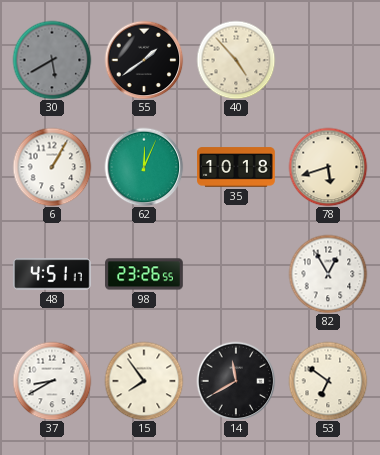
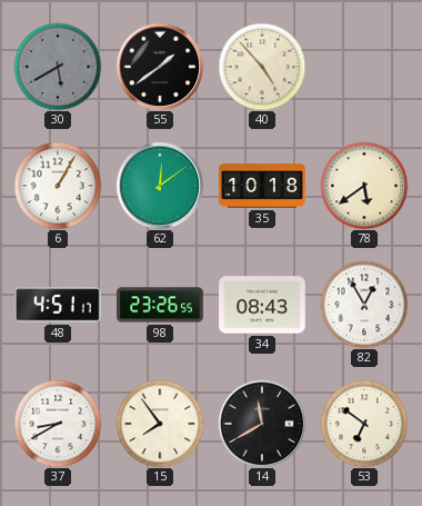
62: 12:04 -> 12:09 (160, 186)
78: 5:42 -> 5:39 (364, 186)
34: none -> 08:43 (263, 305)
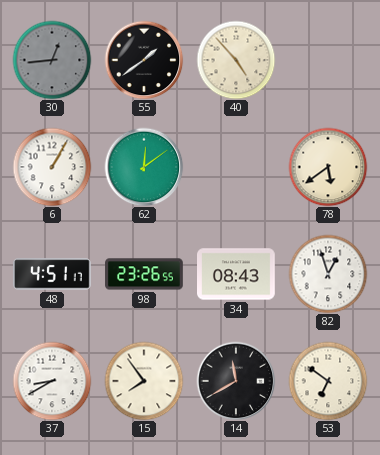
30: 5:40 -> 12:44 (52, 60)
35: 10:18 -> none (262, 186)
82: 12:55 -> 12:57 (328, 274)
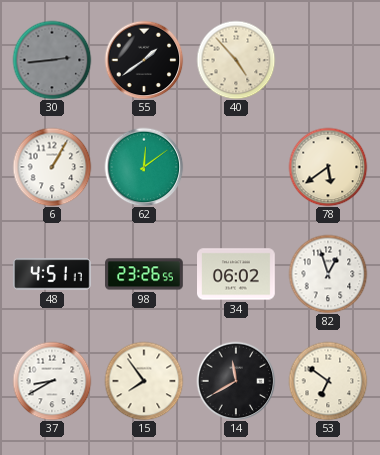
30: 12:44 -> 2:44 (52, 60)
34: 08:43 -> 06:02 (237, 274)
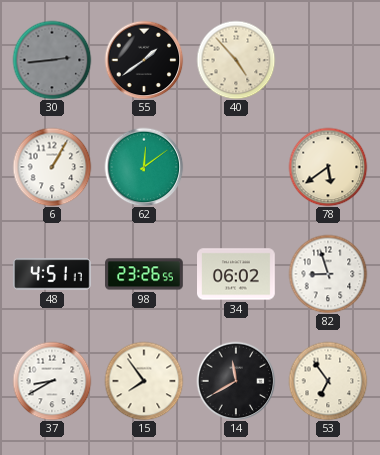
82: 12:57 -> 8:57 (328, 274)
53: 6:51 -> 6:54 (328, 381)
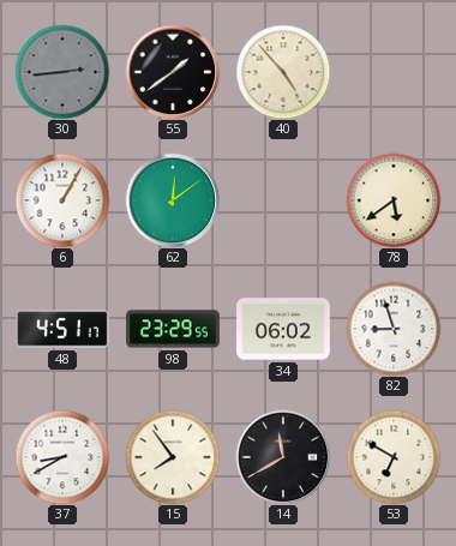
98: 23:26 -> 23:29 (173, 329)
53: 6:54 -> 6:50 (394, 457)
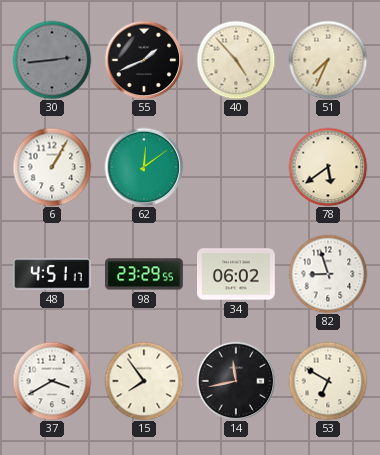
55: 1:39 -> 1:41 (144, 60)
51: none -> 7:34 (328, 60)
37: 8:40 -> 3:40 (52, 381)
14: 11:40 -> 11:43 (236, 381)
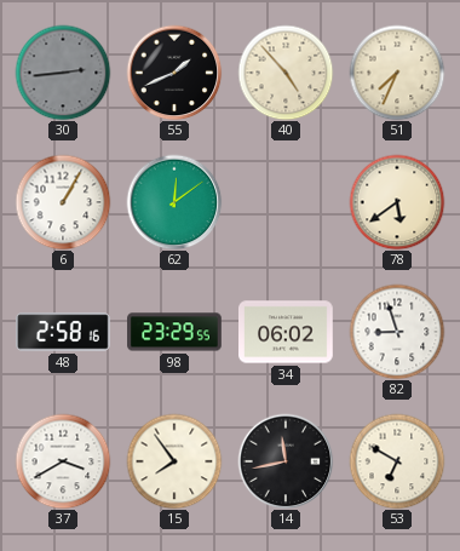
48: 4:51 -> 2:58 (64, 332)
